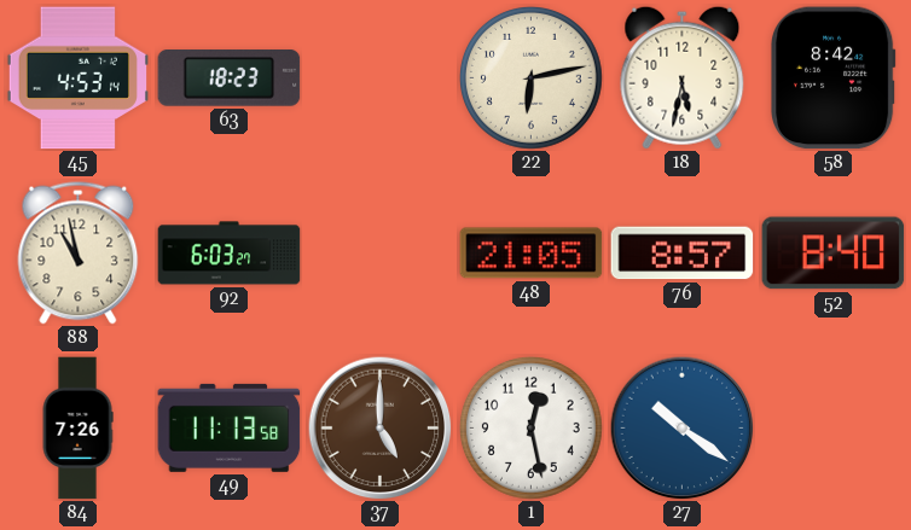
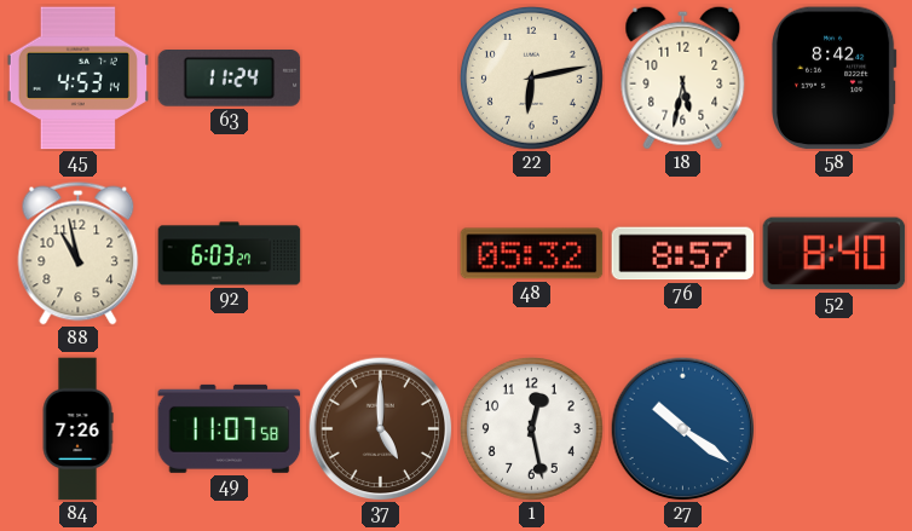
63: 18:23 -> 11:24 (230, 79)
48: 21:05 -> 05:32 (532, 254)
49: 11:13 -> 11:07 (230, 428)
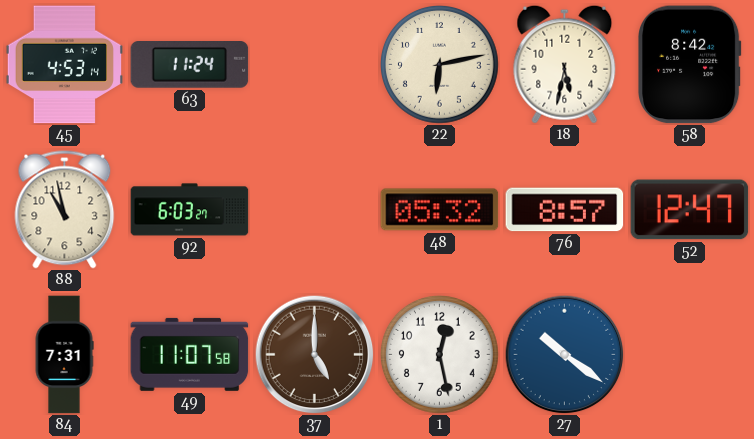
52: 8:40 -> 12:47 (690, 210)
84: 7:26 -> 7:31 (64, 355)
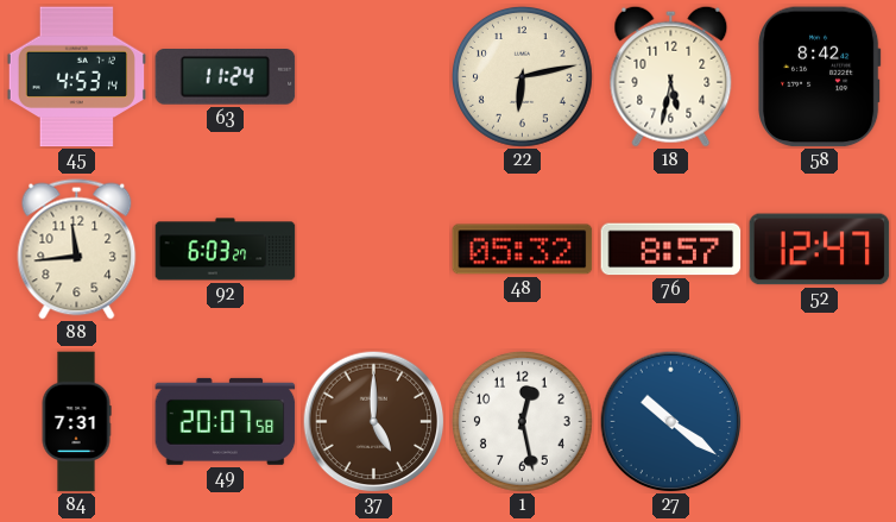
88: 10:58 -> 11:44 (77, 250)
49: 11:07 -> 20:07 (226, 421)
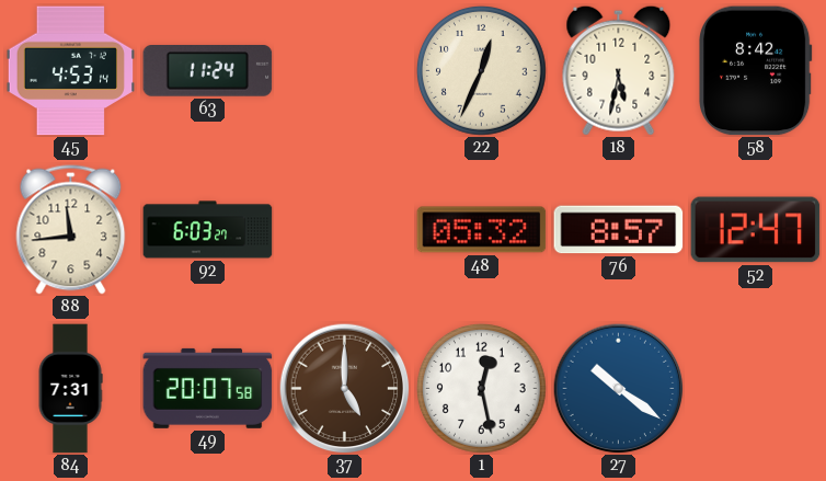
22: 6:13 -> 12:34 (481, 70)
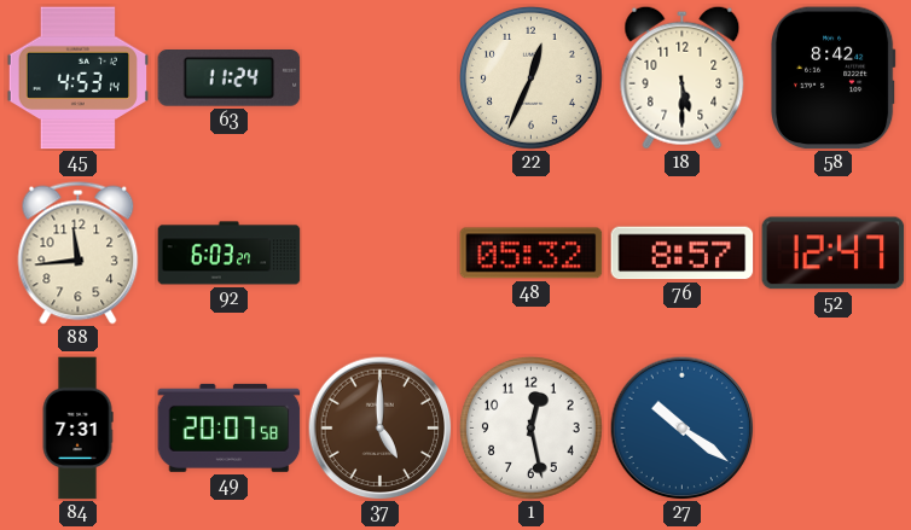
18: 5:32 -> 5:30 (683, 77)
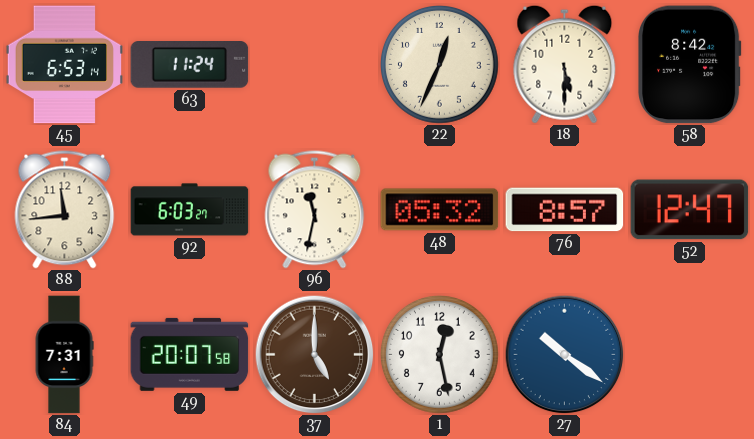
45: 4:53 -> 6:53 (64, 65)
96: none -> 11:32 (315, 210)
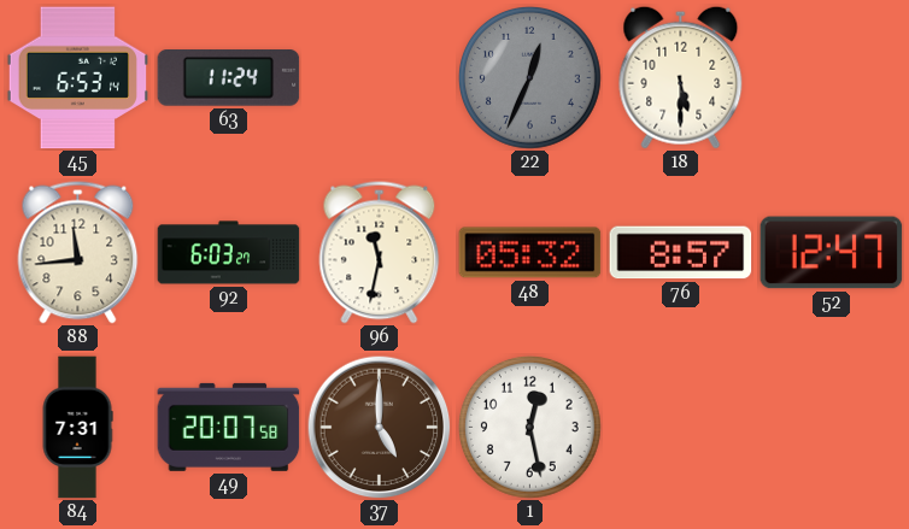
22 dial: cream -> grey (529, 77)
58: 8:42 -> none (690, 65)
27: 10:21 -> none (564, 354)
